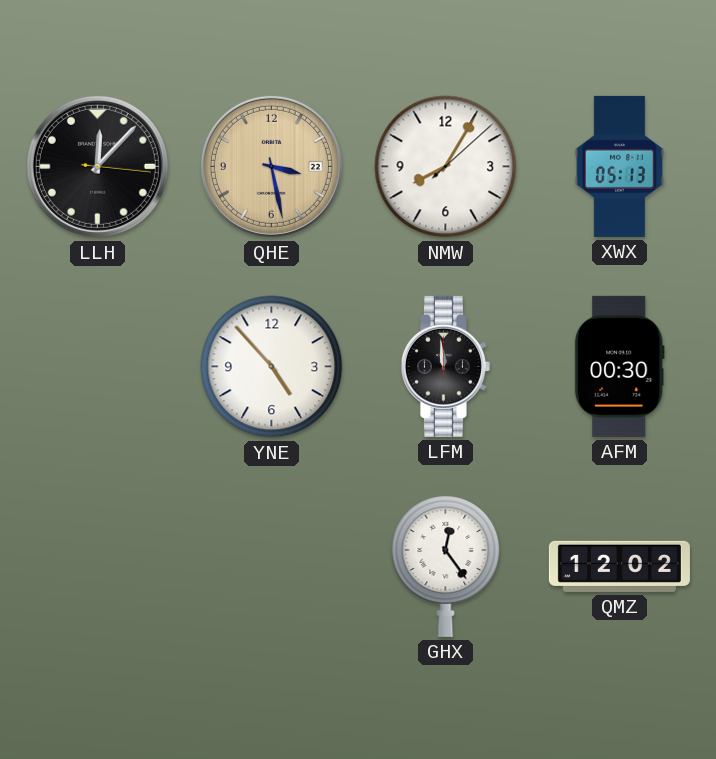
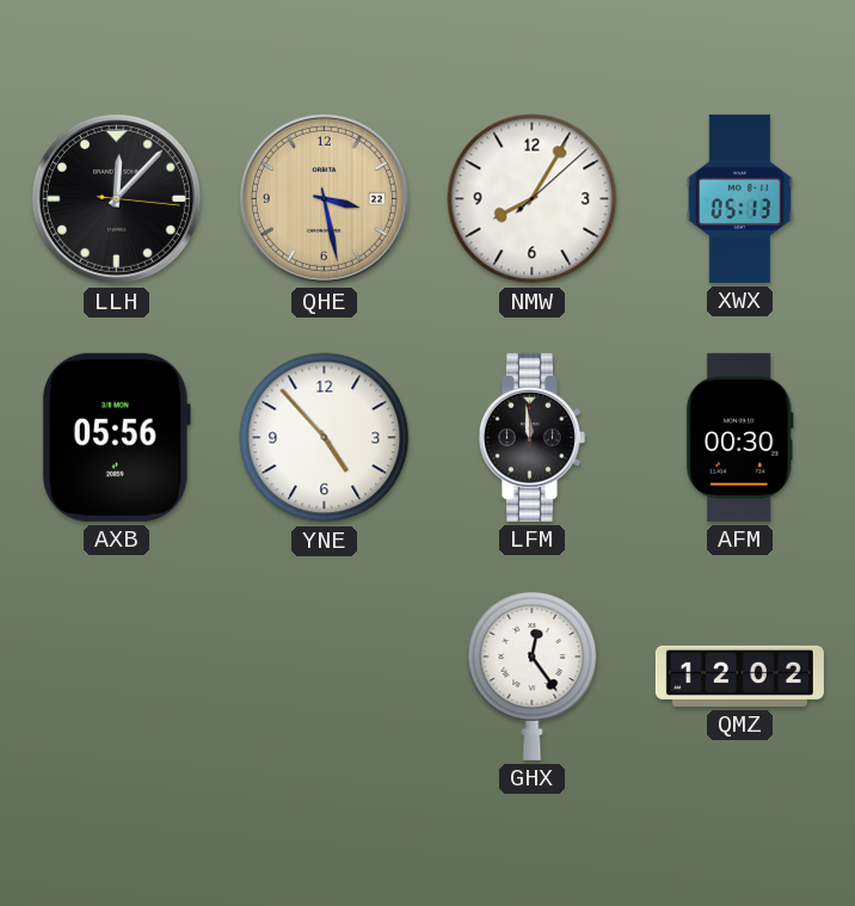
AXB: none -> 05:56 (117, 437)
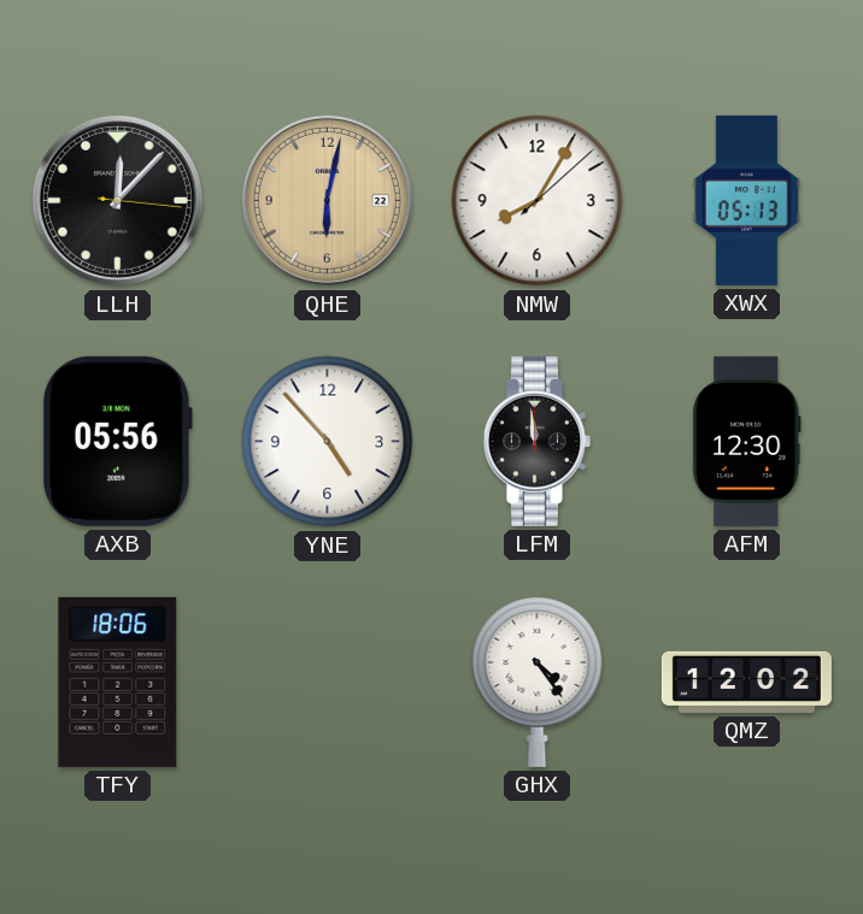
QHE: 3:28 -> 6:02 (327, 200)
AFM: 00:30 -> 12:30 (746, 441)
TFY: none -> 18:06 (118, 682)
GHX: 12:24 -> 4:24 (538, 682)
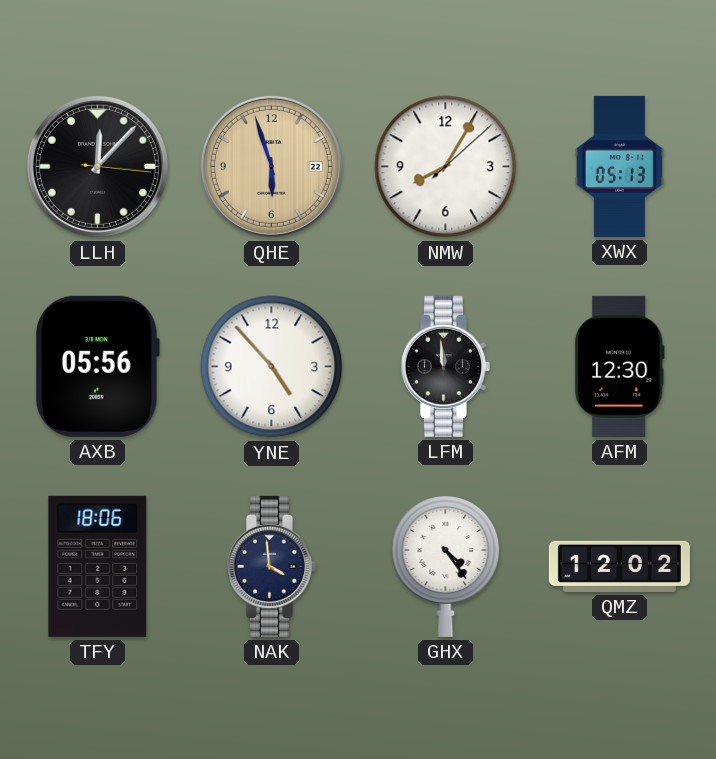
QHE: 6:02 -> 5:57 (271, 166)
NAK: none -> 3:59 (271, 566)
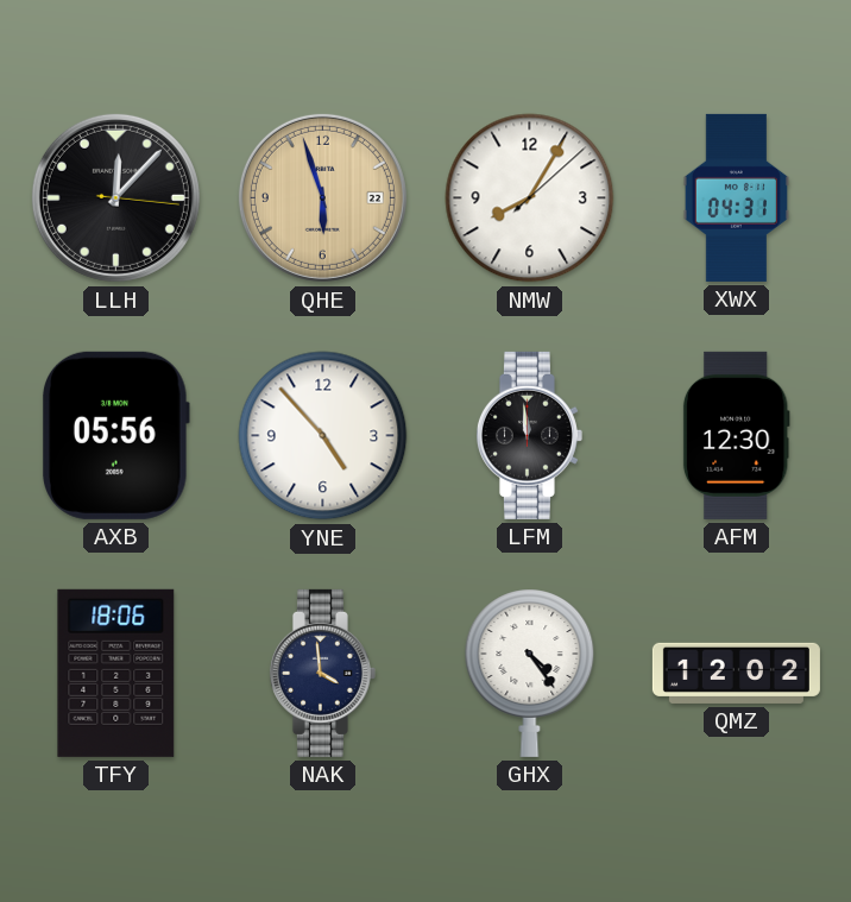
XWX: 05:13 -> 04:31 (736, 197)
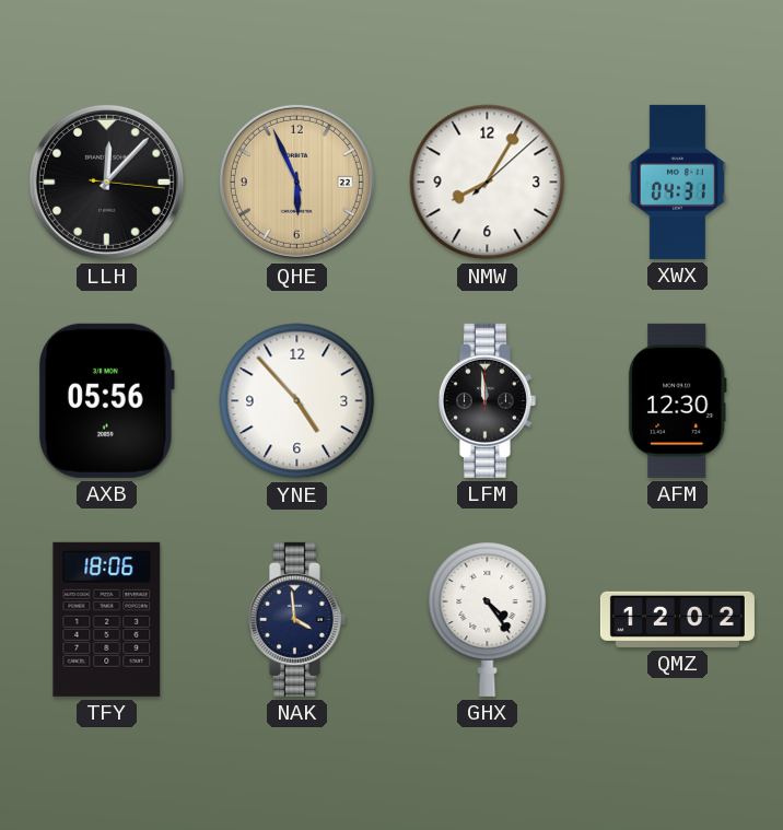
QHE: 5:57 -> 5:56 (296, 182)
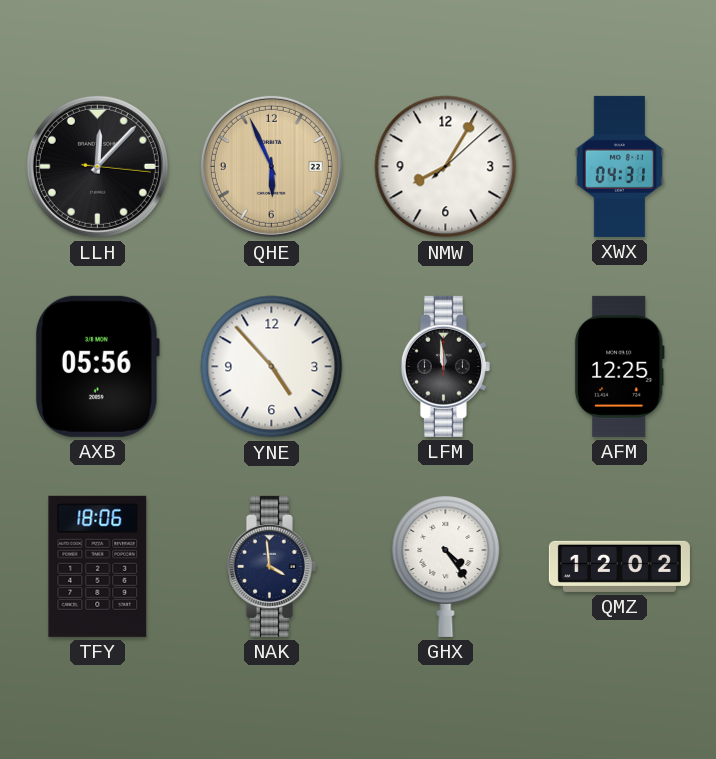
AFM: 12:30 -> 12:25 (619, 366)
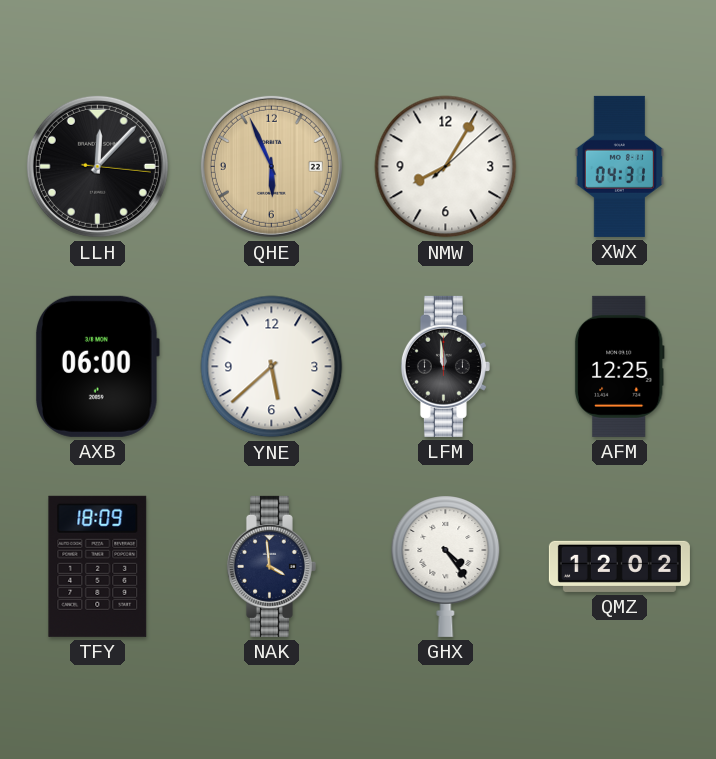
AXB: 05:56 -> 06:00 (98, 366)
YNE: 4:53 -> 5:38 (272, 367)
TFY: 18:06 -> 18:09 (98, 566)
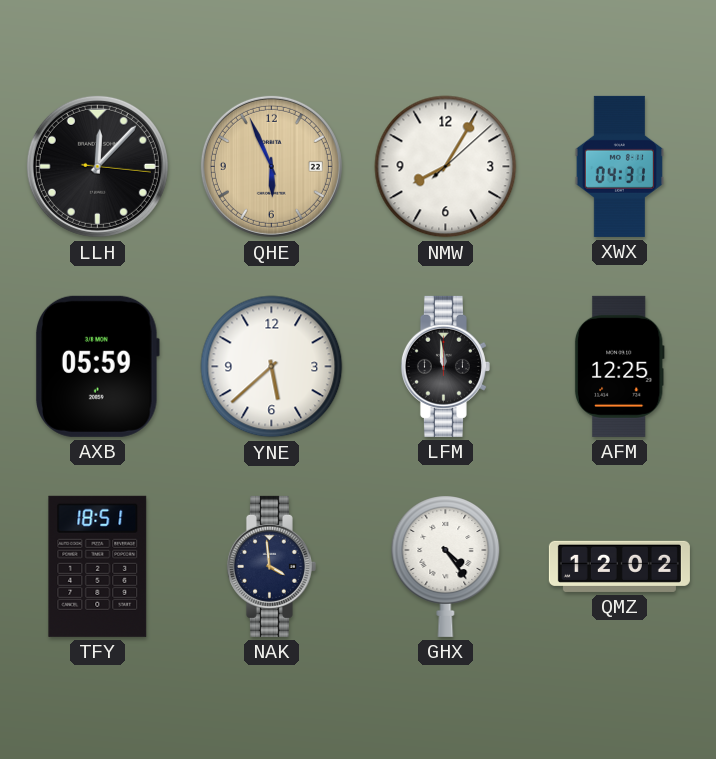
AXB: 06:00 -> 05:59 (98, 366)
TFY: 18:09 -> 18:51 (98, 566)
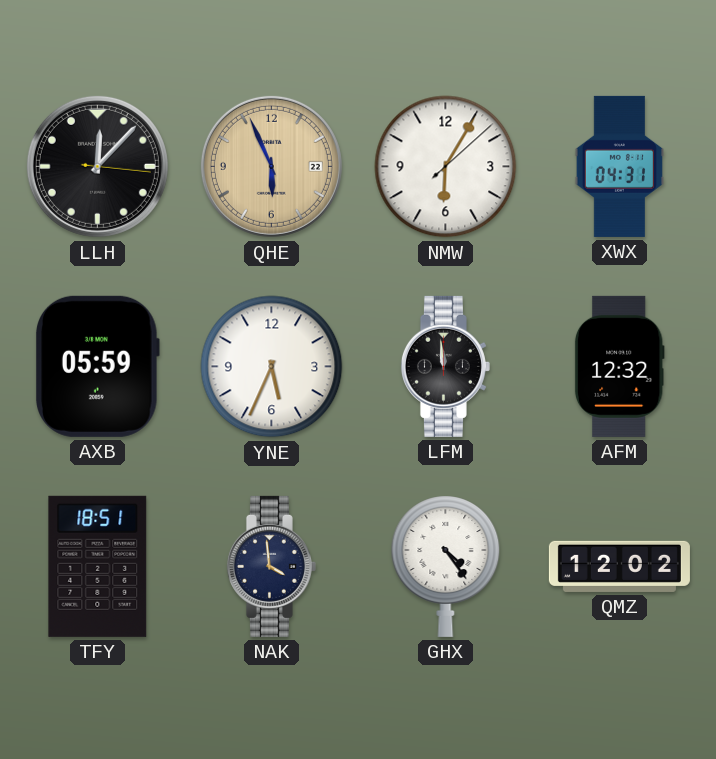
NMW: 8:05 -> 6:05 (446, 167)
YNE: 5:38 -> 5:34 (272, 367)
AFM: 12:25 -> 12:32 (619, 366)
